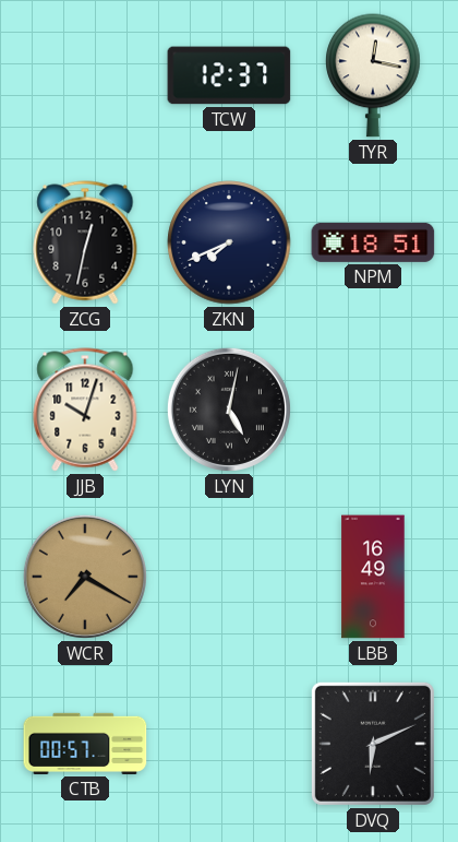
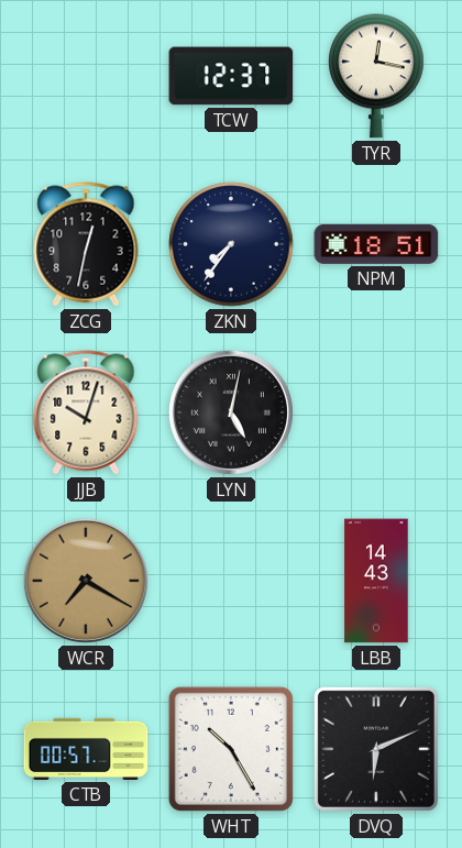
ZKN: 7:41 -> 7:36 (231, 244)
LBB: 16:49 -> 14:43 (376, 581)
WHT: none -> 10:25 (231, 749)
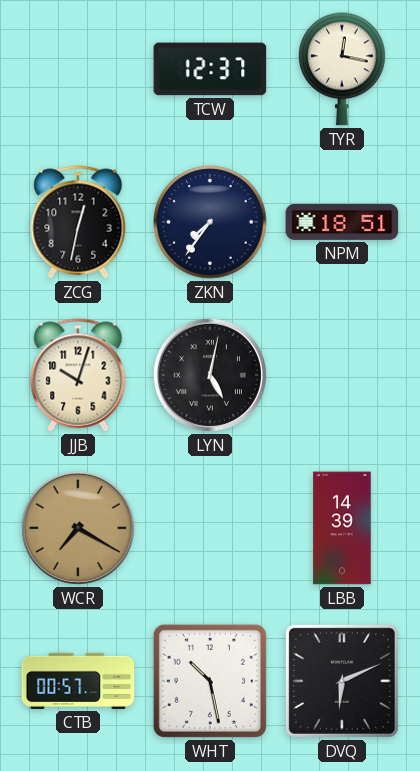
LBB: 14:43 -> 14:39 (342, 528)
WHT: 10:25 -> 10:28 (210, 681)
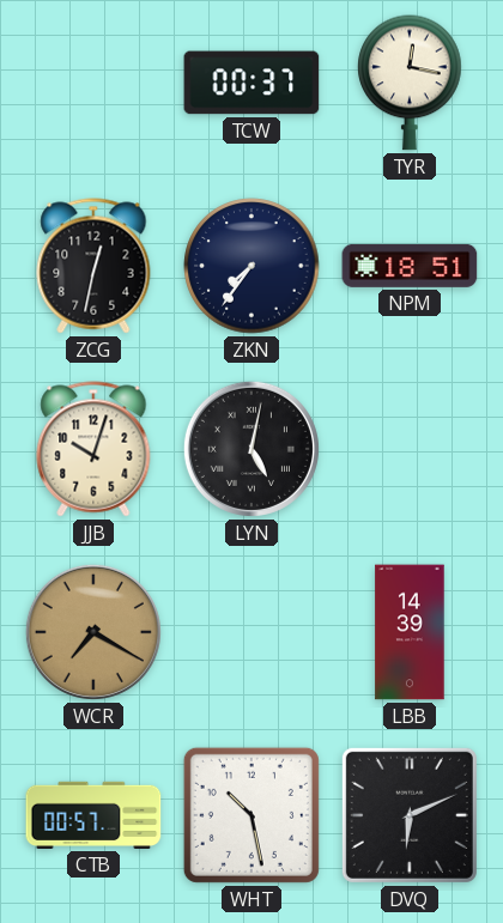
TCW: 12:37 -> 00:37 (251, 83)
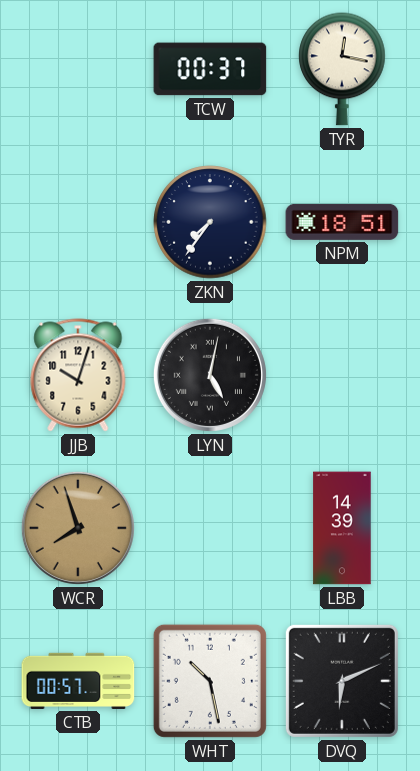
ZCG: 12:32 -> none (93, 266)
WCR: 7:20 -> 7:57 (78, 528)
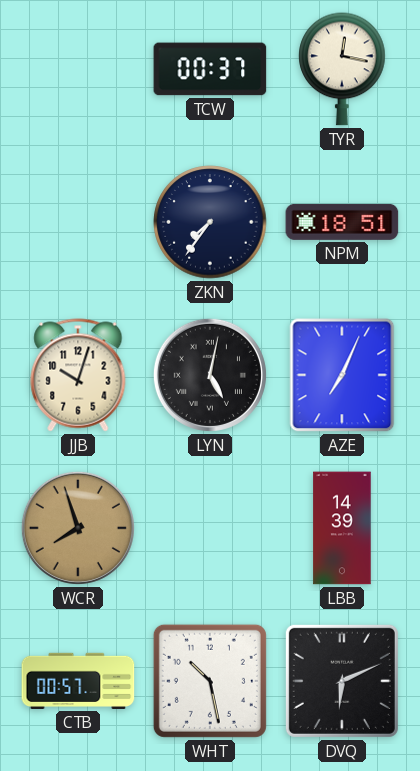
AZE: none -> 7:04 (342, 375)
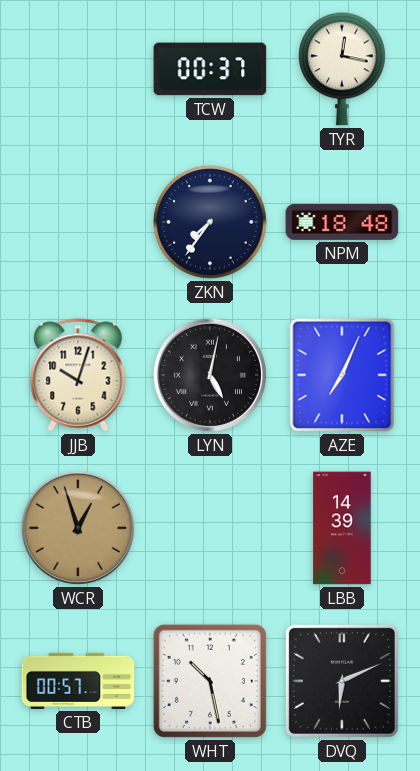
NPM: 18:51 -> 18:48 (342, 222)
WCR: 7:57 -> 12:57 (78, 528)
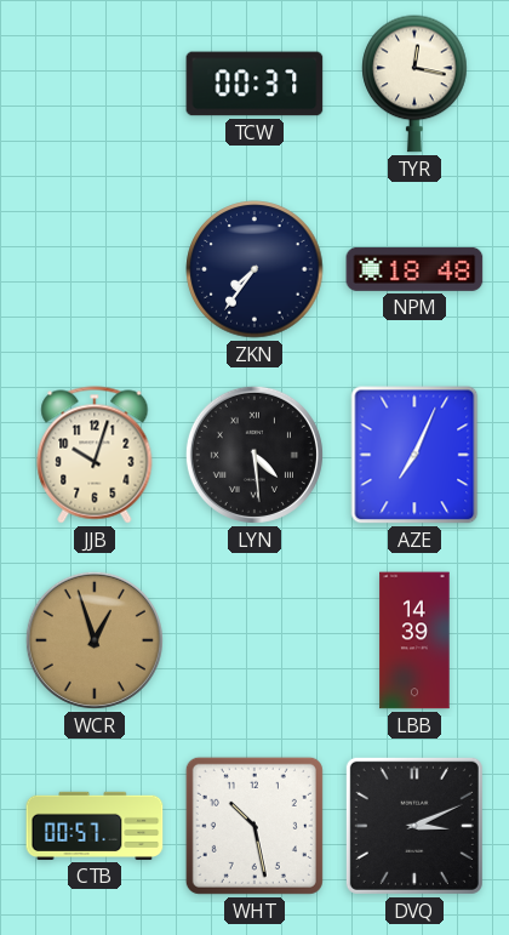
LYN: 5:02 -> 4:29 (254, 455)
DVQ: 6:11 -> 3:11 (414, 826)
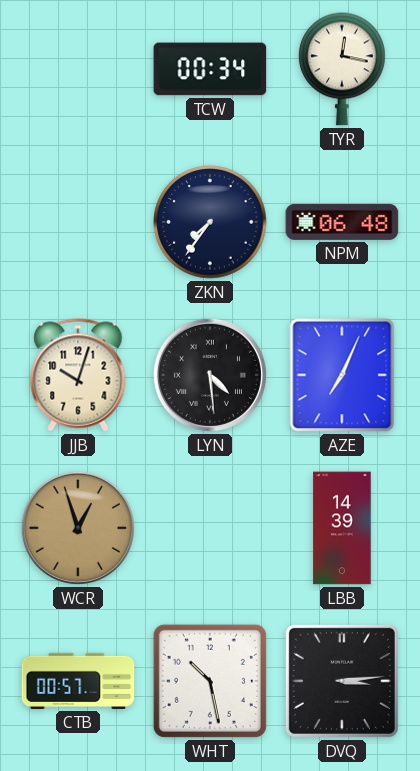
TCW: 00:37 -> 00:34 (210, 69)
NPM: 18:48 -> 06:48 (342, 222)
DVQ: 3:11 -> 3:14 (342, 681)
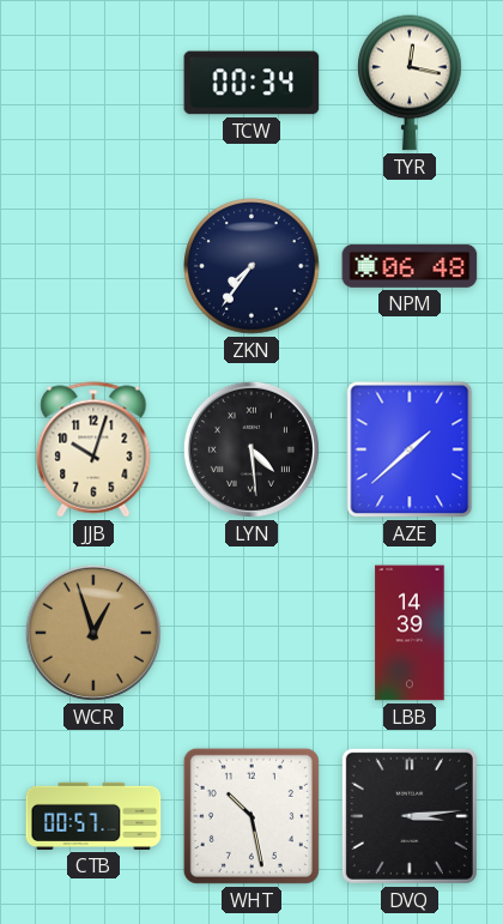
AZE: 7:04 -> 1:38 (410, 449)
